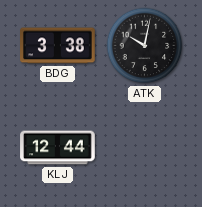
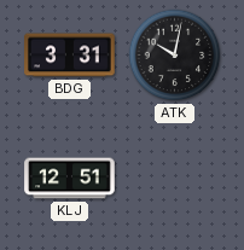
BDG: 3:38 -> 3:31 (70, 56)
KLJ: 12:44 -> 12:51 (70, 179)
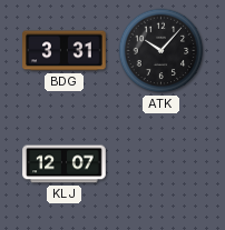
ATK: 10:02 -> 10:07 (162, 51)
KLJ: 12:51 -> 12:07 (65, 164)
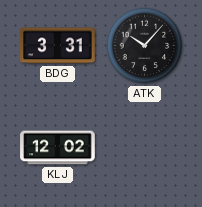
KLJ: 12:07 -> 12:02 (58, 148)
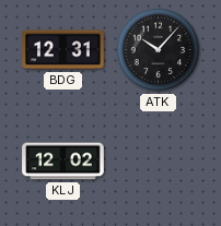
BDG: 3:31 -> 12:31 (63, 50)
